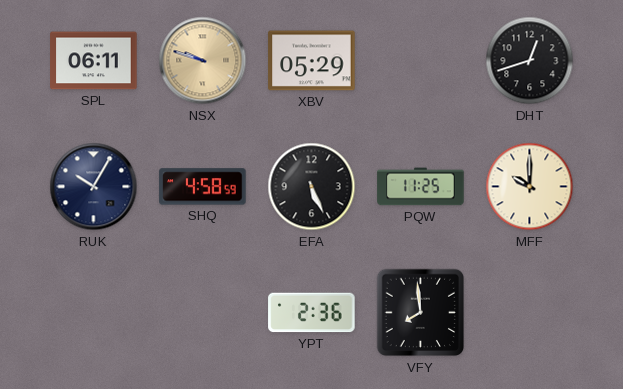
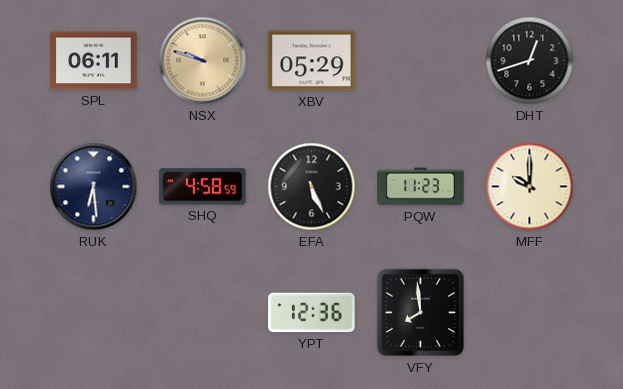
RUK: 10:05 -> 6:29 (94, 187)
PQW: 11:25 -> 11:23 (421, 187)
YPT: 2:36 -> 12:36 (312, 313)
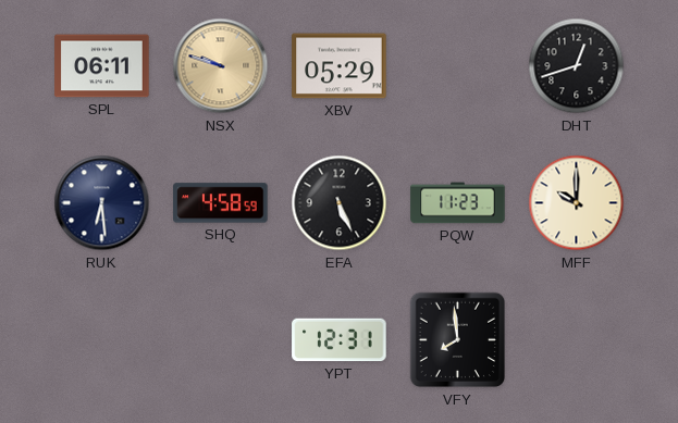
YPT: 12:36 -> 12:31 (340, 340)
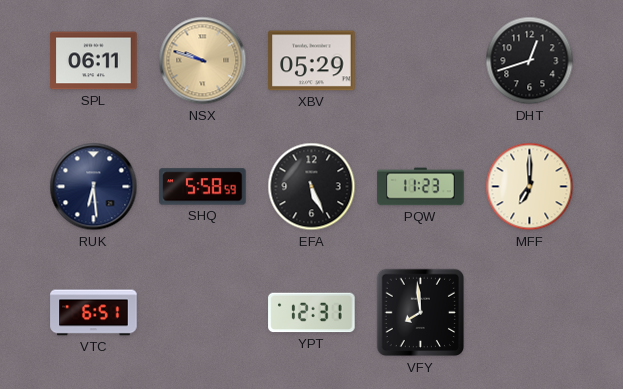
SHQ: 4:58 -> 5:58 (203, 187)
MFF: 10:00 -> 7:00 (530, 187)
VTC: none -> 6:51 (94, 313)
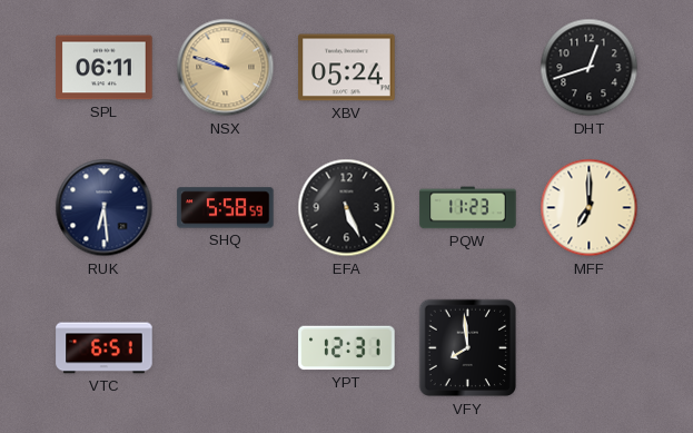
XBV: 05:29 -> 05:24 (347, 68)
